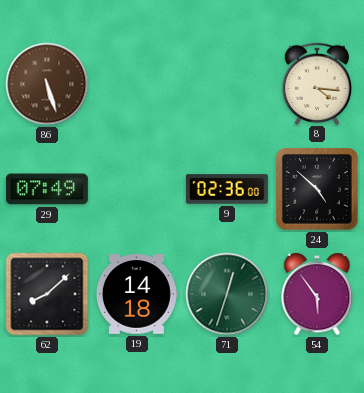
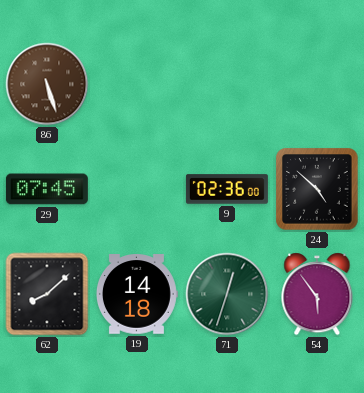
8: 4:16 -> none (317, 83)
29: 07:49 -> 07:45 (47, 189)
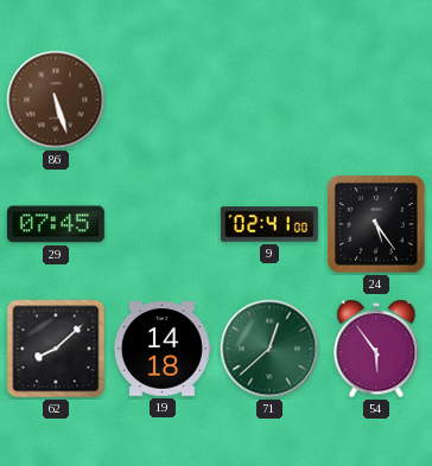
9: 02:36 -> 02:41 (269, 224)
24: 4:52 -> 5:24 (376, 224)
71: 12:33 -> 12:38 (269, 349)
